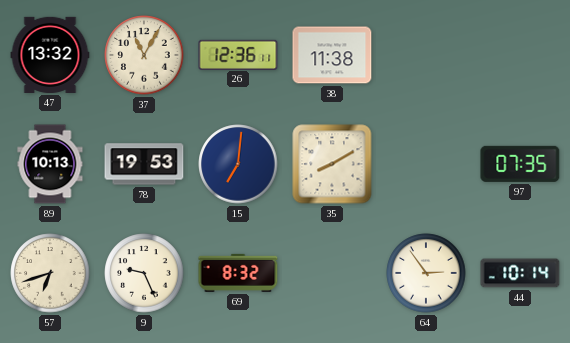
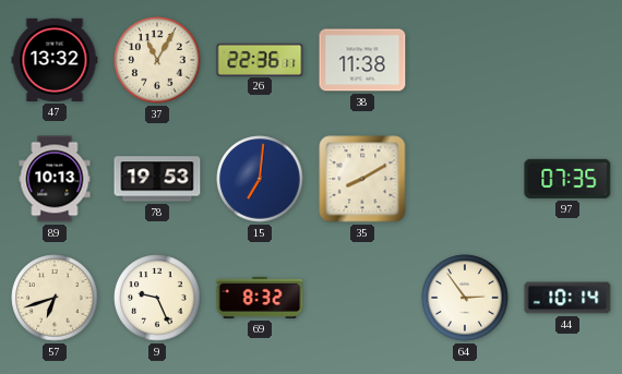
26: 12:36 -> 22:36 (260, 59)
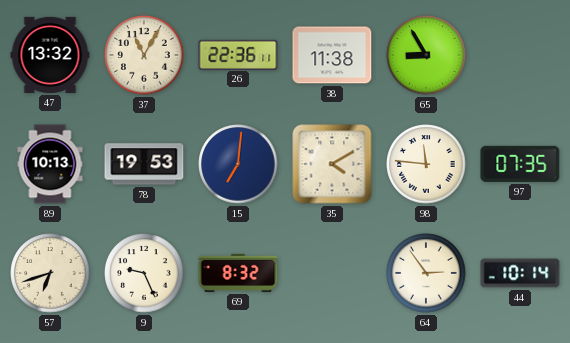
65: none -> 8:55 (426, 55)
35: 8:10 -> 4:10 (332, 164)
98: none -> 11:46 (426, 164)
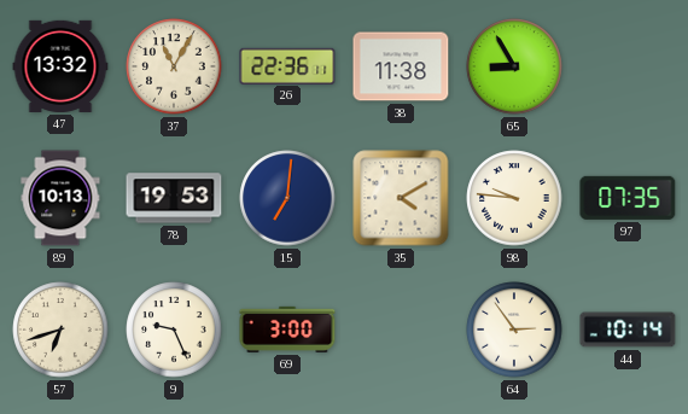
98: 11:46 -> 9:46 (514, 198)
69: 8:32 -> 3:00 (287, 330)
